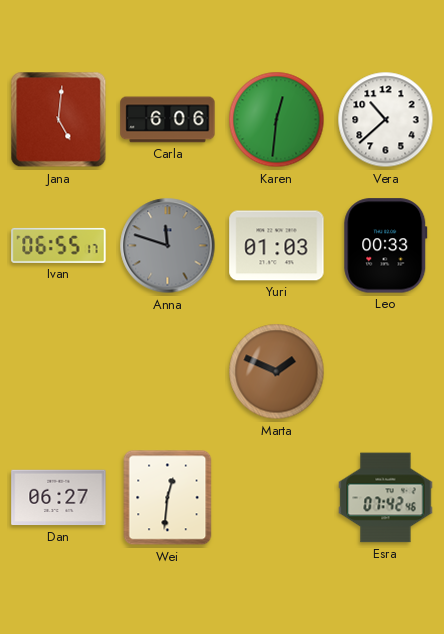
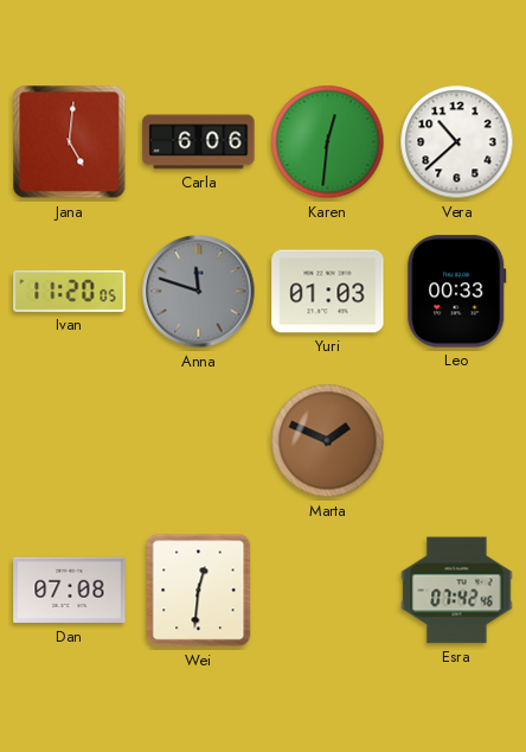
Ivan: 06:55 -> 11:20 (70, 291)
Dan: 06:27 -> 07:08 (70, 591)
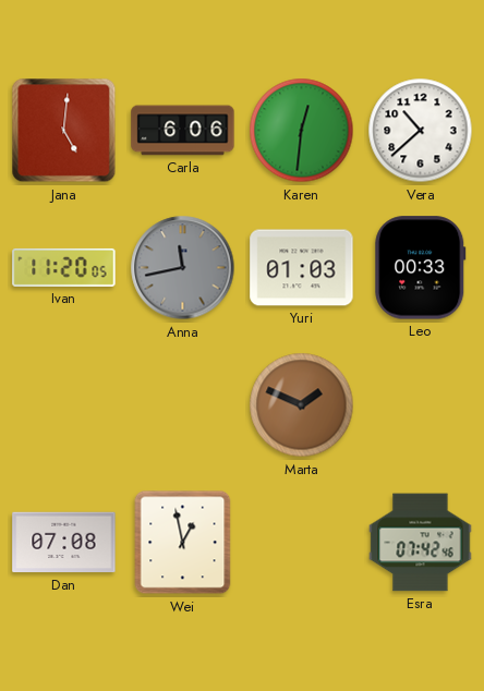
Anna: 11:48 -> 11:43 (183, 268)
Wei: 12:31 -> 12:58 (183, 543)
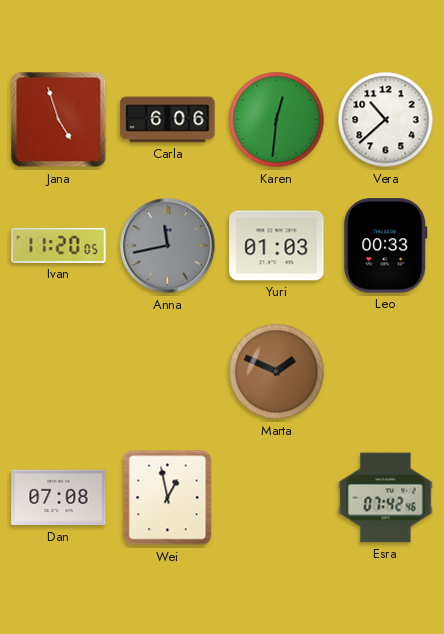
Jana: 5:01 -> 4:57 (59, 120)
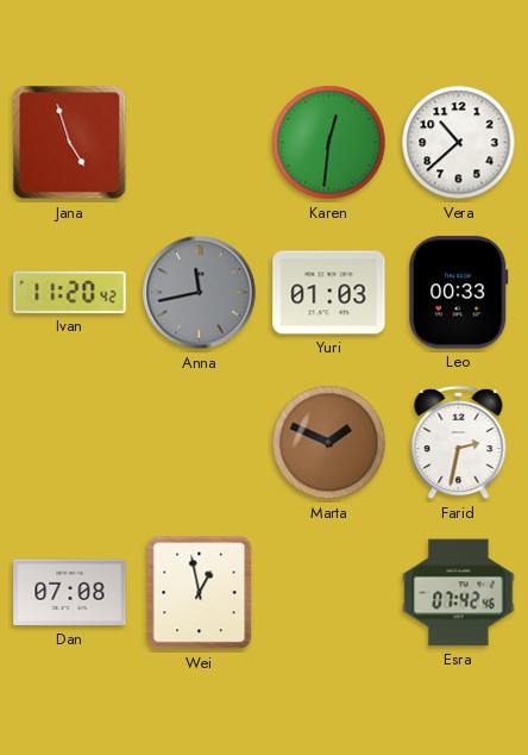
Carla: 6:06 -> none (168, 120)
Ivan: 11:20:05 -> 11:20:42 (70, 292)
Farid: none -> 2:32 (459, 443)
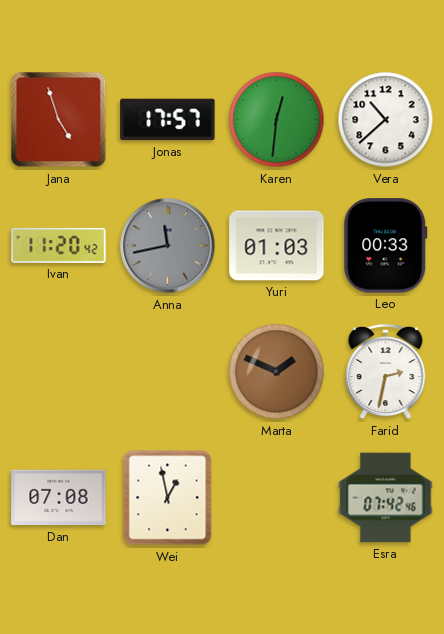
Jonas: none -> 17:57 (168, 120)
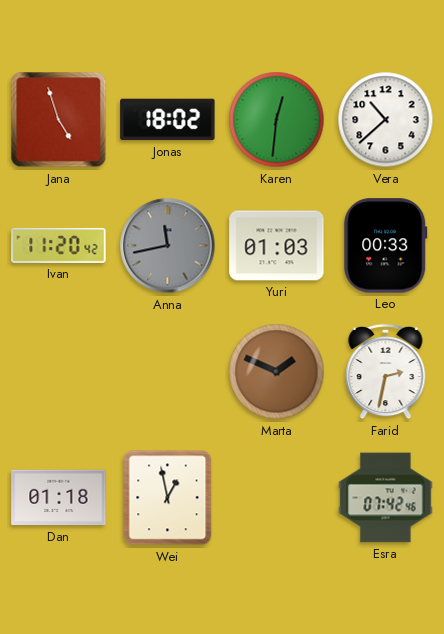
Jonas: 17:57 -> 18:02 (168, 120)
Dan: 07:08 -> 01:18 (59, 498)
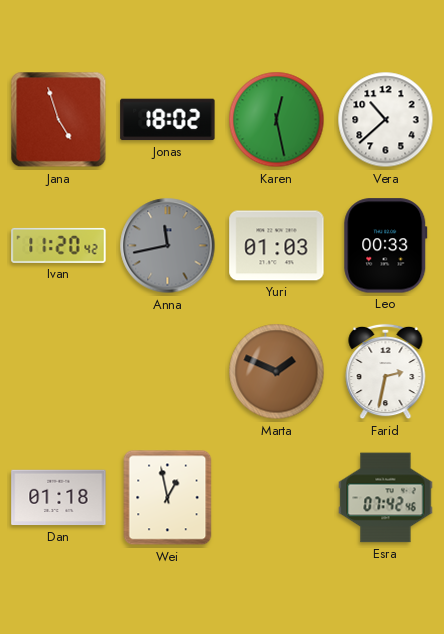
Karen: 12:31 -> 12:28 (277, 120)
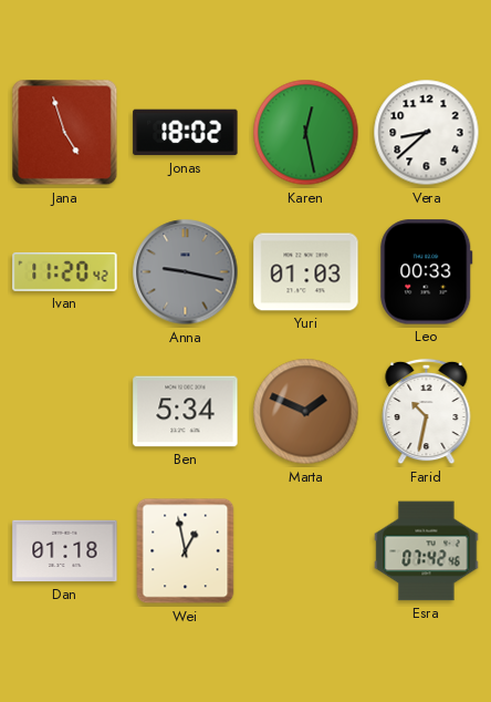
Vera: 10:38 -> 8:38 (427, 133)
Anna: 11:43 -> 9:17 (186, 272)
Ben: none -> 5:34 (186, 412)
Farid: 2:32 -> 10:32 (427, 412)
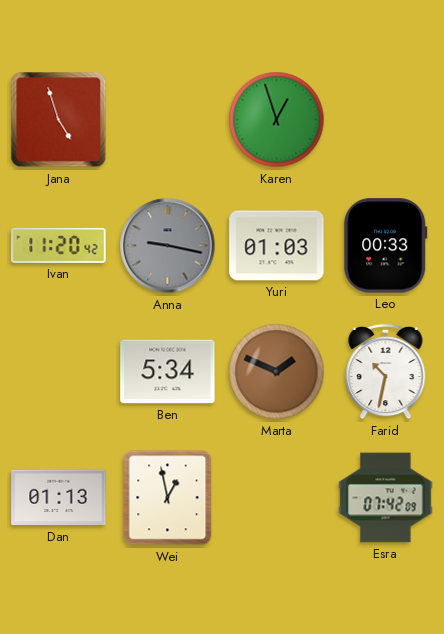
Jonas: 18:02 -> none (186, 133)
Karen: 12:28 -> 12:57 (277, 120)
Vera: 8:38 -> none (427, 133)
Dan: 01:18 -> 01:13 (59, 498)
Esra: 07:42:46 -> 07:42:09 (386, 498)
